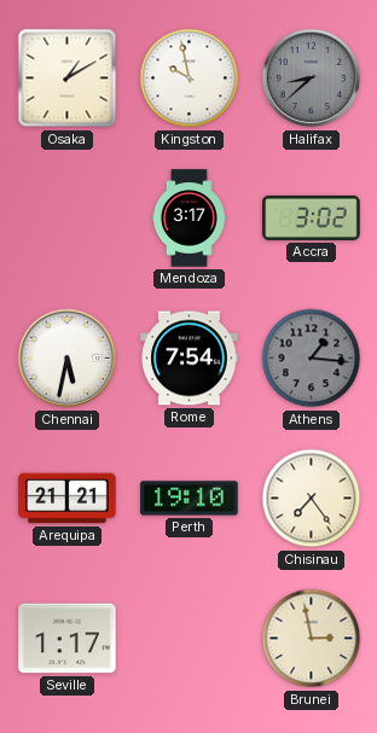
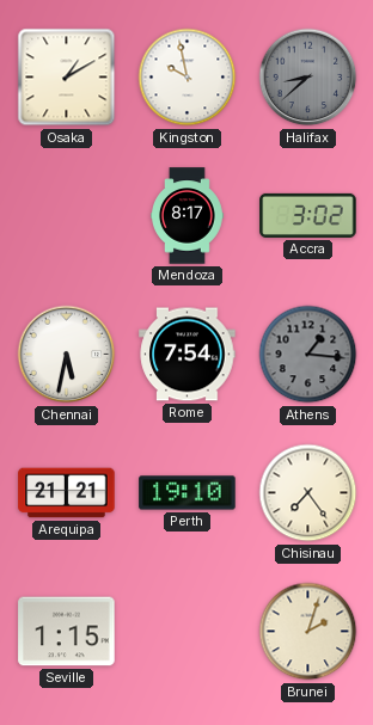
Mendoza: 3:17 -> 8:17 (188, 216)
Seville: 1:17 -> 1:15 (67, 632)
Brunei: 2:58 -> 2:03 (308, 632)
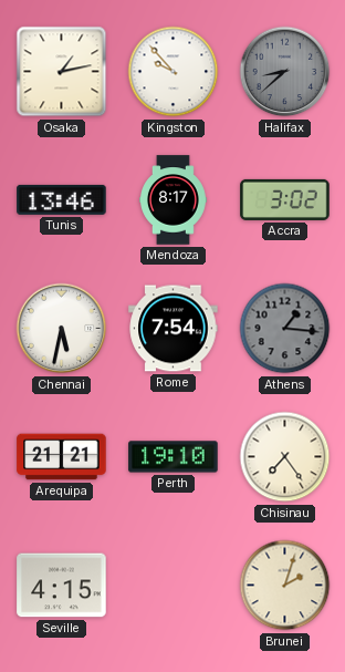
Osaka: 1:10 -> 1:13 (62, 72)
Kingston: 9:58 -> 9:53 (174, 72)
Tunis: none -> 13:46 (62, 199)
Seville: 1:15 -> 4:15 (62, 586)
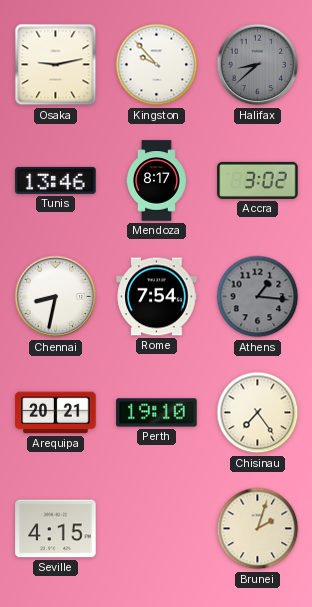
Osaka: 1:13 -> 9:13 (56, 65)
Chennai: 5:32 -> 8:32 (56, 297)
Arequipa: 21:21 -> 20:21 (56, 413)
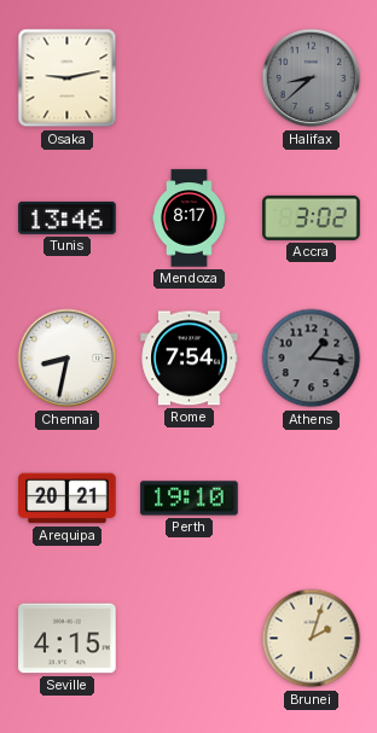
Kingston: 9:53 -> none (157, 65)
Chisinau: 7:24 -> none (258, 413)
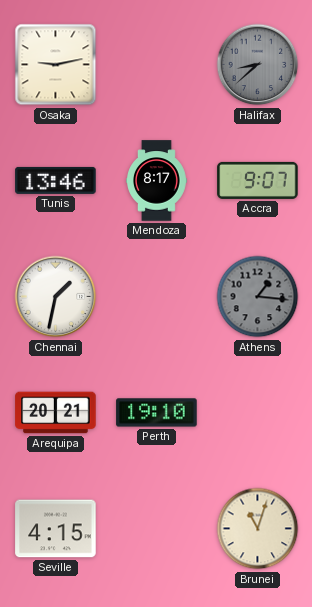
Accra: 3:02 -> 9:07 (258, 180)
Chennai: 8:32 -> 1:32 (56, 297)
Rome: 7:54 -> none (190, 359)
Brunei: 2:03 -> 11:03 (258, 529)
